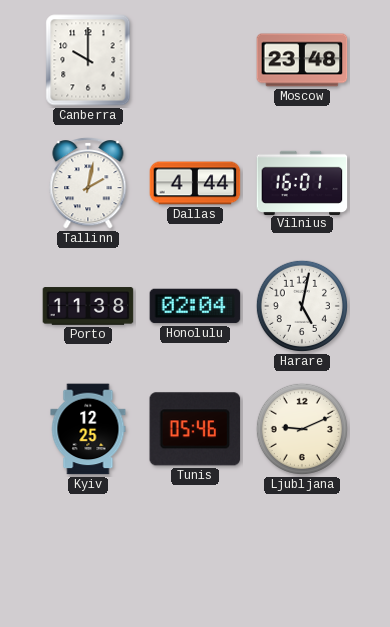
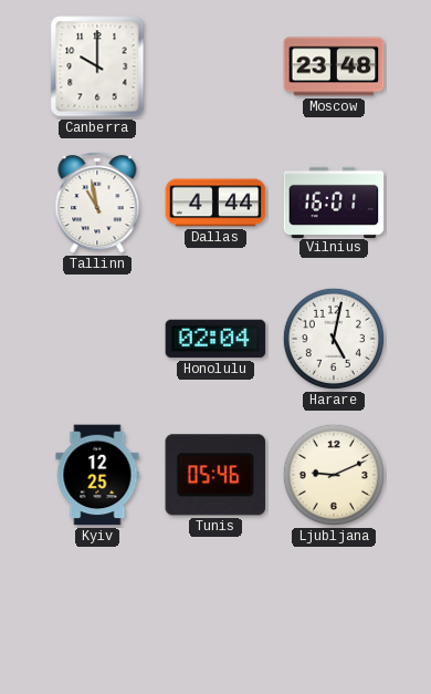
Tallinn: 2:02 -> 10:58 (97, 203)
Porto: 11:38 -> none (88, 306)
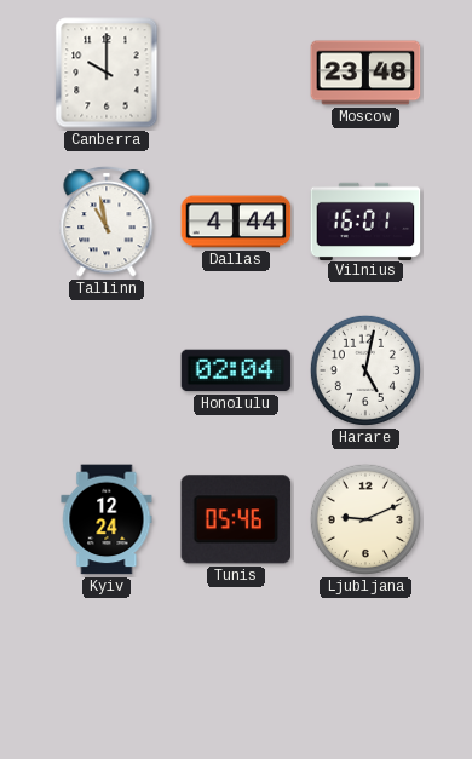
Kyiv: 12:25 -> 12:24 (107, 519)
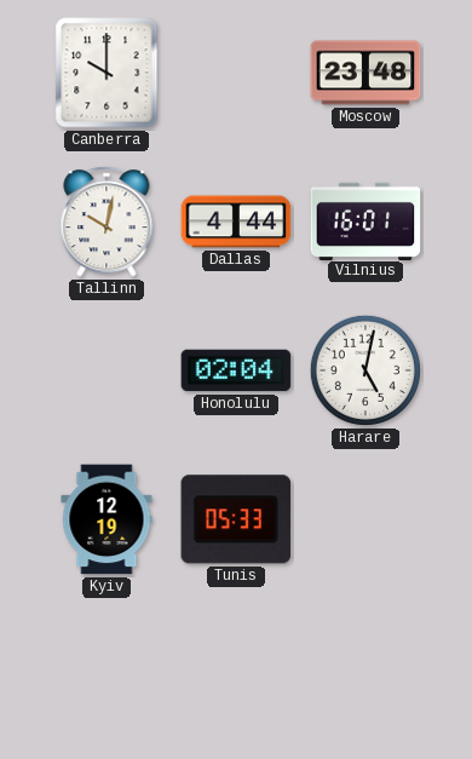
Tallinn: 10:58 -> 10:02 (107, 222)
Kyiv: 12:24 -> 12:19 (107, 519)
Tunis: 05:46 -> 05:33 (236, 519)
Ljubljana: 9:11 -> none (365, 519)
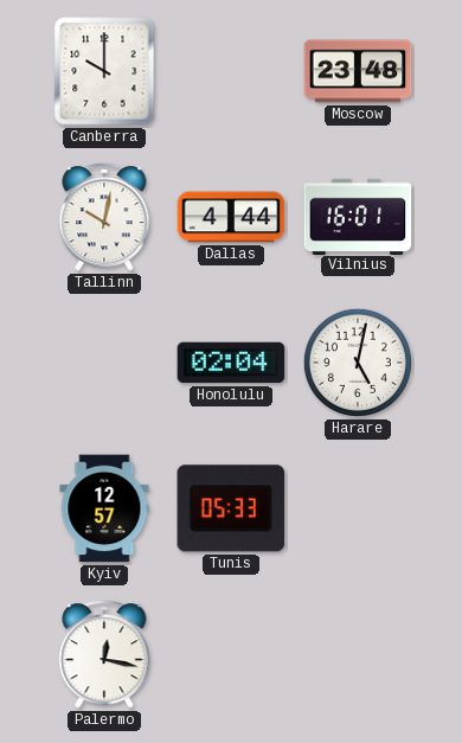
Kyiv: 12:19 -> 12:57 (104, 508)
Palermo: none -> 12:17 (104, 654)
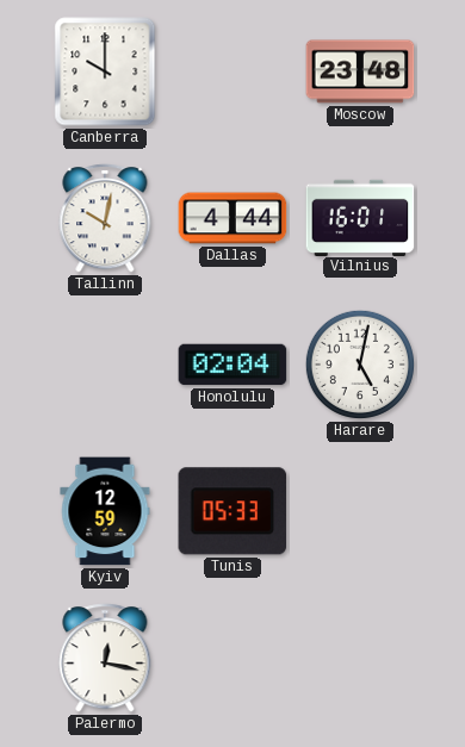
Kyiv: 12:57 -> 12:59 (105, 511)
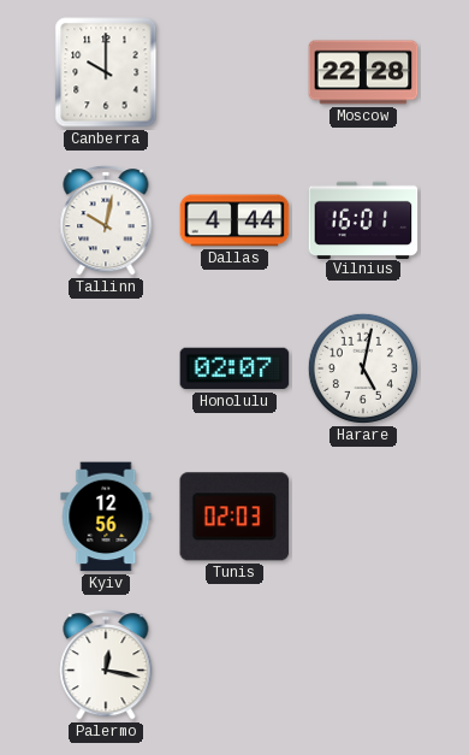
Moscow: 23:48 -> 22:28 (363, 72)
Honolulu: 02:04 -> 02:07 (234, 368)
Kyiv: 12:59 -> 12:56 (106, 517)
Tunis: 05:33 -> 02:03 (234, 517)
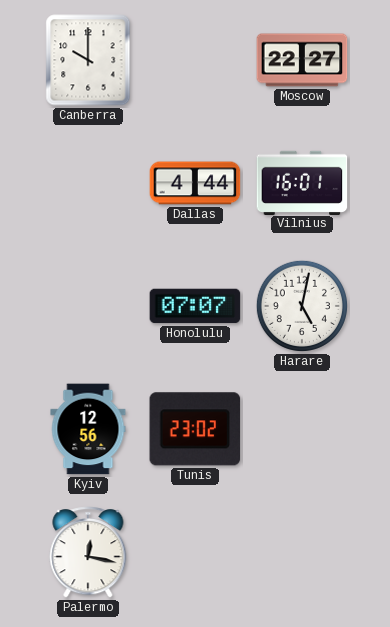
Moscow: 22:28 -> 22:27 (302, 60)
Tallinn: 10:02 -> none (106, 220)
Honolulu: 02:07 -> 07:07 (195, 306)
Tunis: 02:03 -> 23:02 (195, 429)
